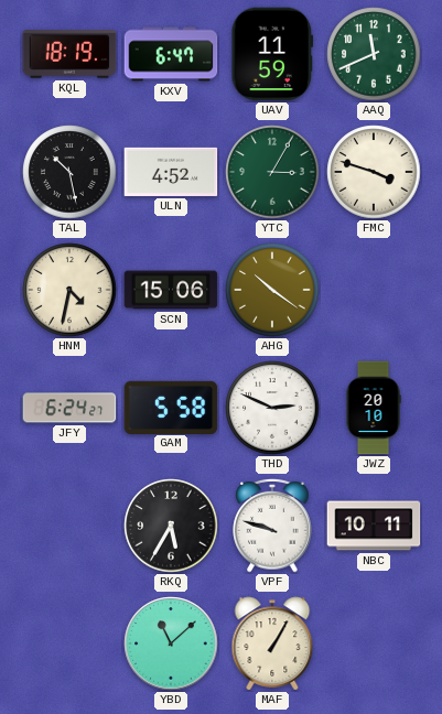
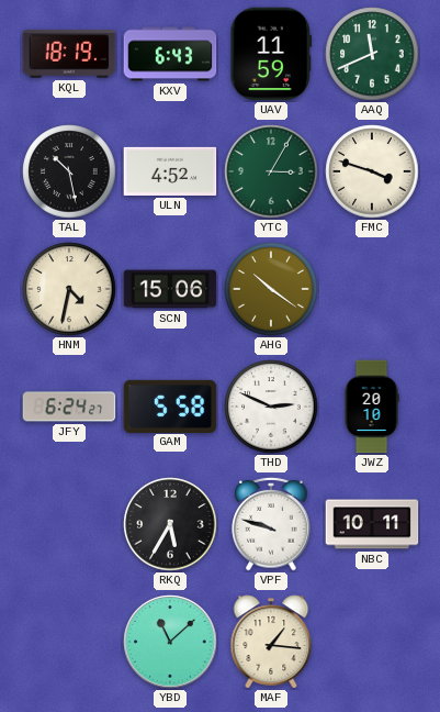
KXV: 6:47 -> 6:43 (170, 54)
MAF: 1:05 -> 1:16 (271, 642)
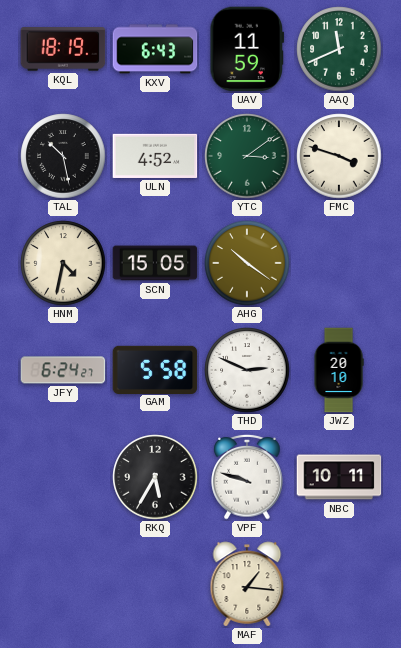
YTC: 3:05 -> 3:09 (247, 156)
SCN: 15:06 -> 15:05 (155, 263)
YBD: 11:08 -> none (170, 642)
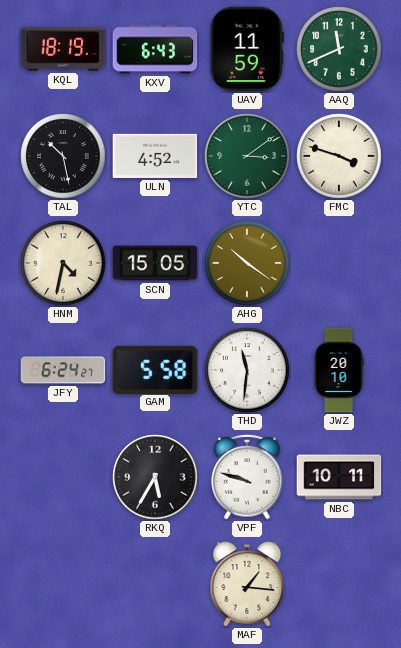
THD: 2:49 -> 11:31 (247, 370)
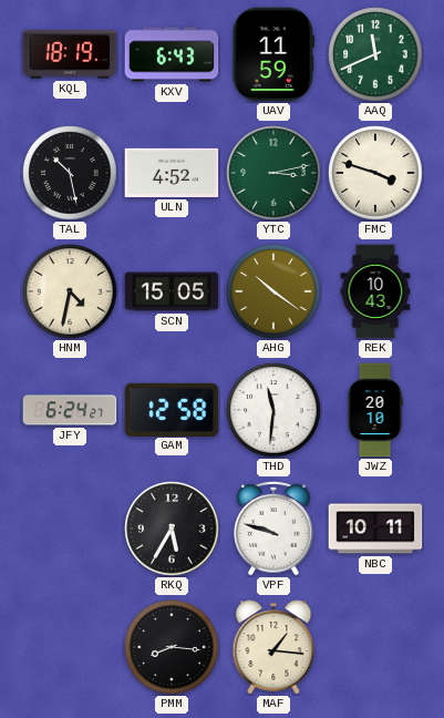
YTC: 3:09 -> 3:13 (273, 173)
REK: none -> 10:43 (375, 291)
GAM: 5:58 -> 12:58 (172, 409)
PMM: none -> 8:16 (172, 647)
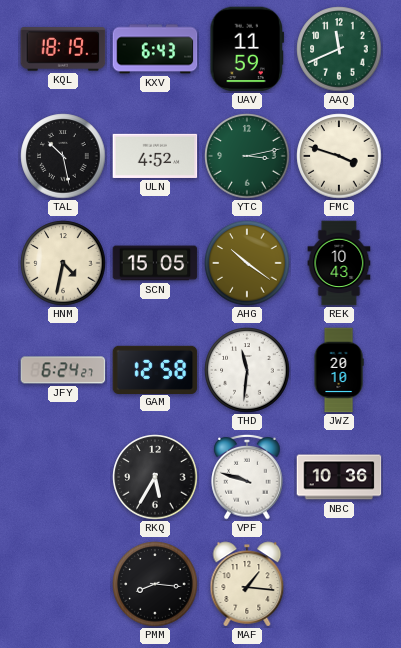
NBC: 10:11 -> 10:36 (339, 477)
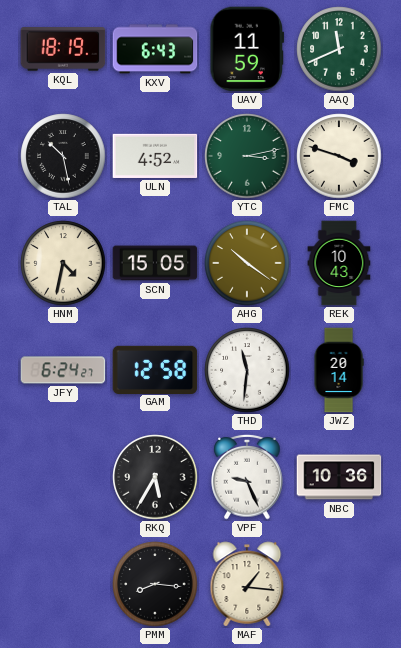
JWZ: 20:10 -> 20:14 (339, 370)
VPF: 9:48 -> 9:26 (247, 478)
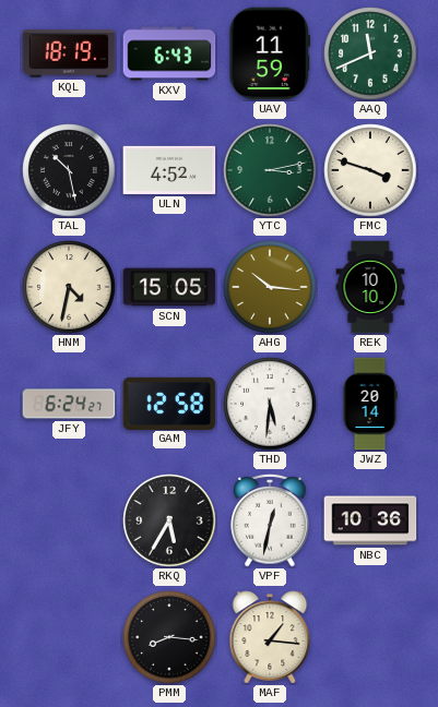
AHG: 10:21 -> 10:16 (270, 287)
REK: 10:43 -> 10:10 (370, 287)
THD: 11:31 -> 5:31 (270, 404)
VPF: 9:26 -> 12:32 (270, 522)
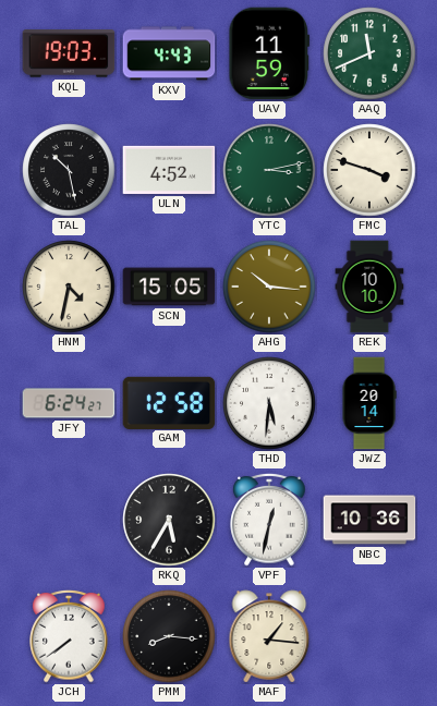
KQL: 18:19 -> 19:03 (69, 53)
KXV: 6:43 -> 4:43 (169, 53)
JCH: none -> 7:39 (69, 637)
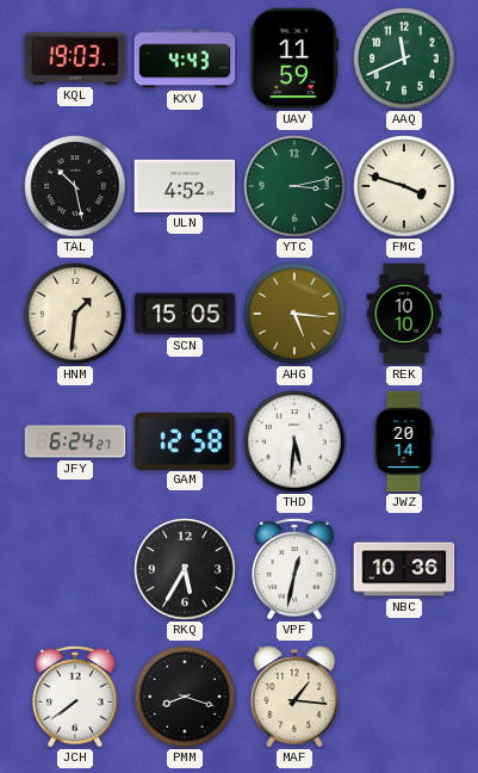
HNM: 4:32 -> 1:31 (75, 314)
AHG: 10:16 -> 5:16 (294, 314)
PMM: 8:16 -> 8:18 (185, 697)
